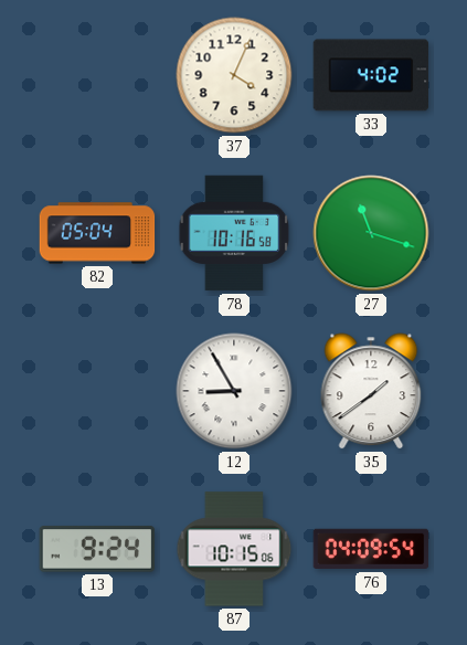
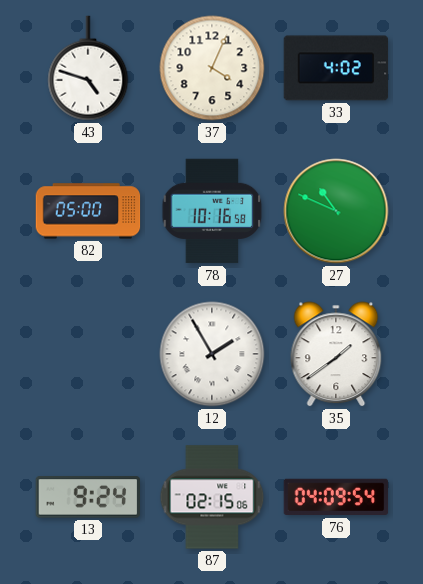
43: none -> 4:48 (88, 68)
82: 05:04 -> 05:00 (88, 211)
27: 11:18 -> 10:49 (336, 211)
12: 8:55 -> 1:55 (212, 354)
87: 10:15 -> 02:15 (212, 497)
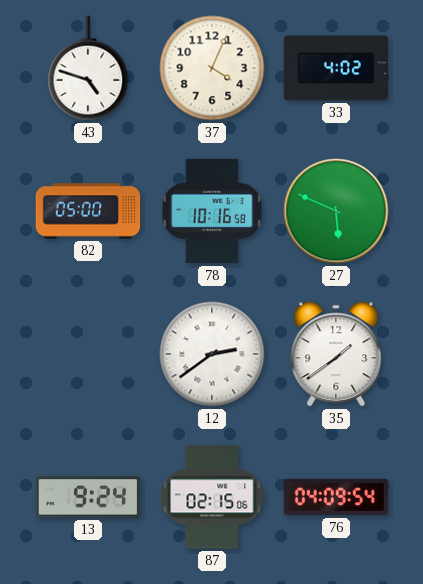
27: 10:49 -> 5:49 (336, 211)
12: 1:55 -> 2:39 (212, 354)
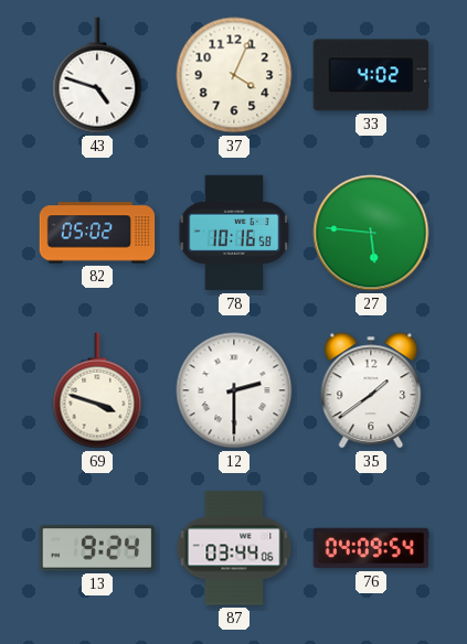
82: 05:00 -> 05:02 (97, 233)
27: 5:49 -> 5:46 (371, 233)
69: none -> 3:48 (97, 390)
12: 2:39 -> 2:30 (234, 390)
87: 02:15 -> 03:44 (234, 548)
